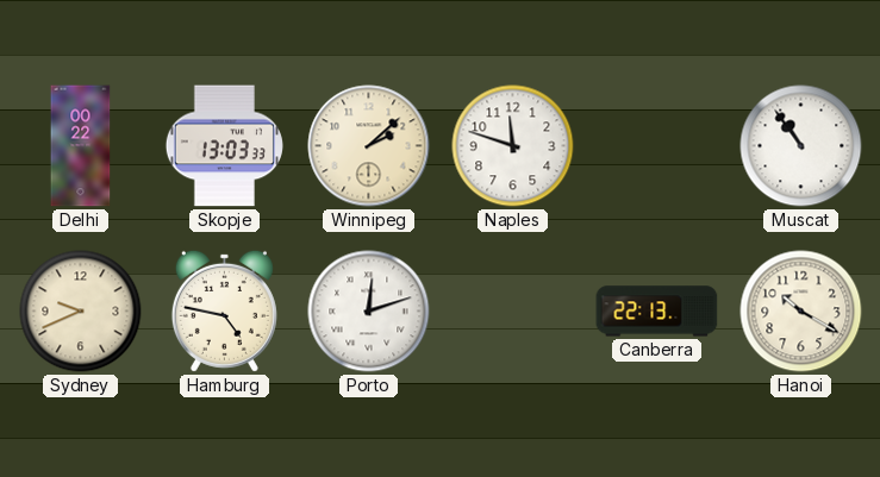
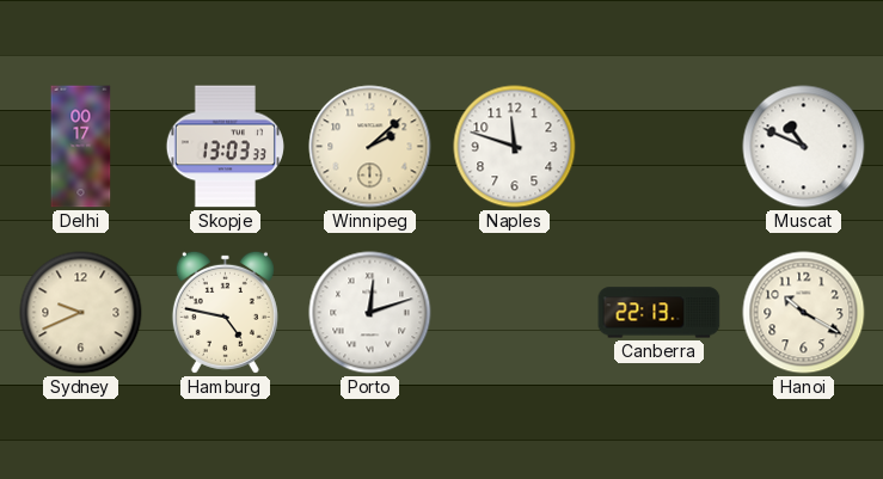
Delhi: 00:22 -> 00:17 (81, 147)
Muscat: 10:54 -> 10:49 (804, 147)
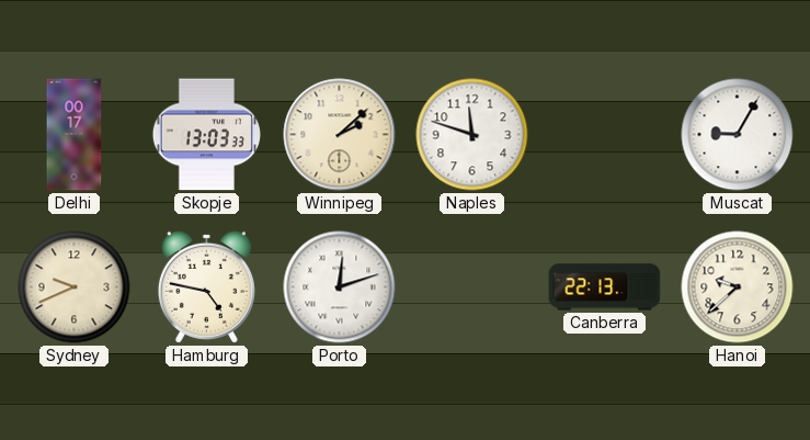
Muscat: 10:49 -> 9:05 (738, 135)
Hanoi: 10:20 -> 9:38 (738, 287)
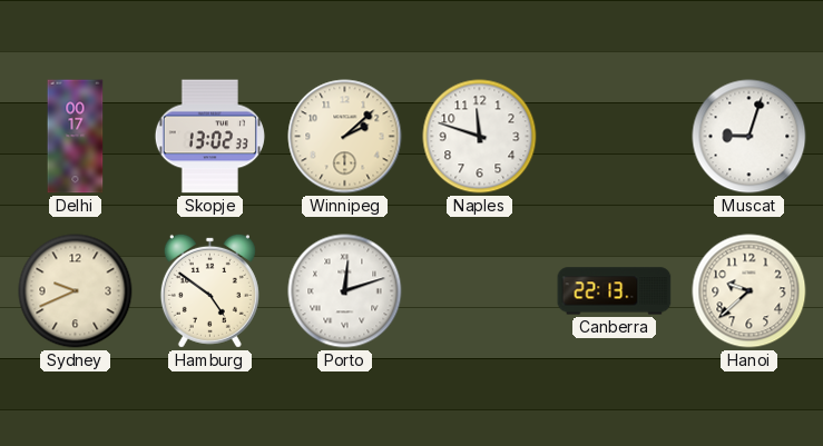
Skopje: 13:03 -> 13:02 (209, 137)
Muscat: 9:05 -> 9:03 (749, 137)
Hamburg: 4:47 -> 4:51 (209, 290)
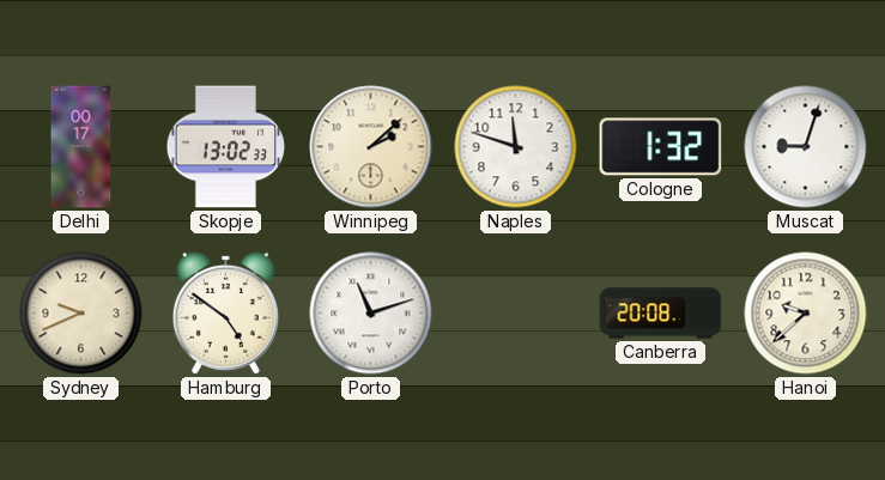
Cologne: none -> 1:32 (661, 147)
Porto: 12:12 -> 11:12 (371, 314)
Canberra: 22:13 -> 20:08 (661, 314)
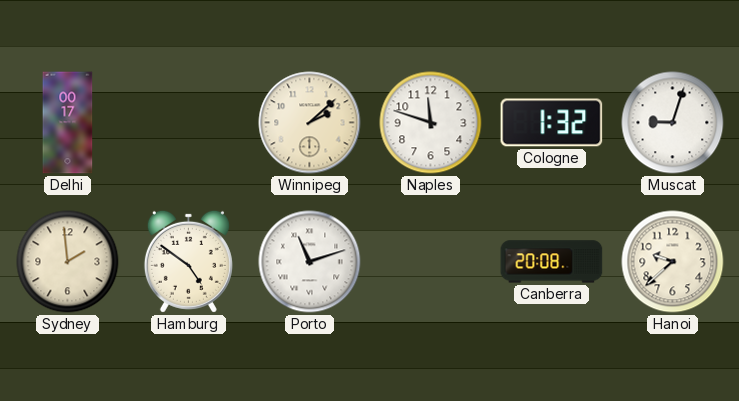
Skopje: 13:02 -> none (225, 147)
Sydney: 9:41 -> 1:59 (68, 262)
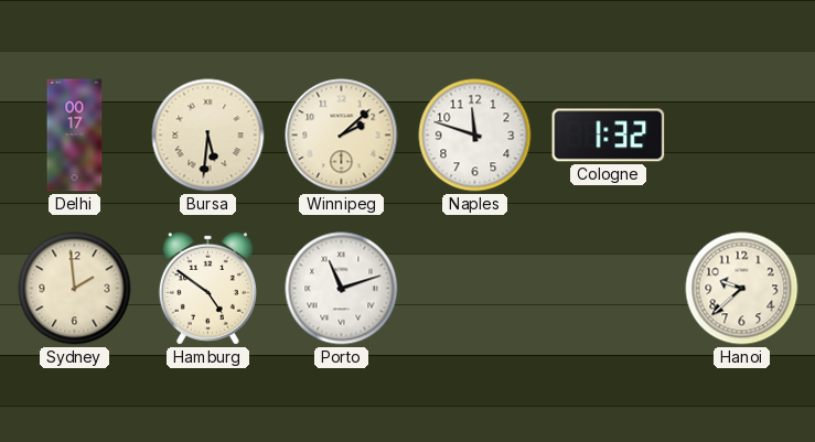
Bursa: none -> 5:31 (208, 136)
Muscat: 9:03 -> none (673, 123)
Canberra: 20:08 -> none (552, 262)
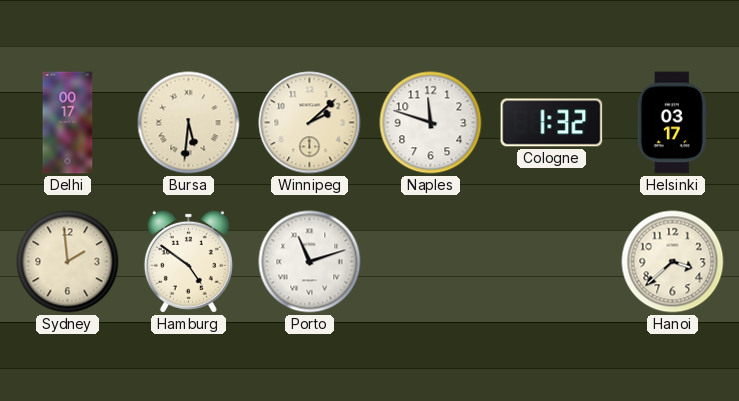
Helsinki: none -> 03:17 (672, 123)
Hanoi: 9:38 -> 3:38 (673, 262)
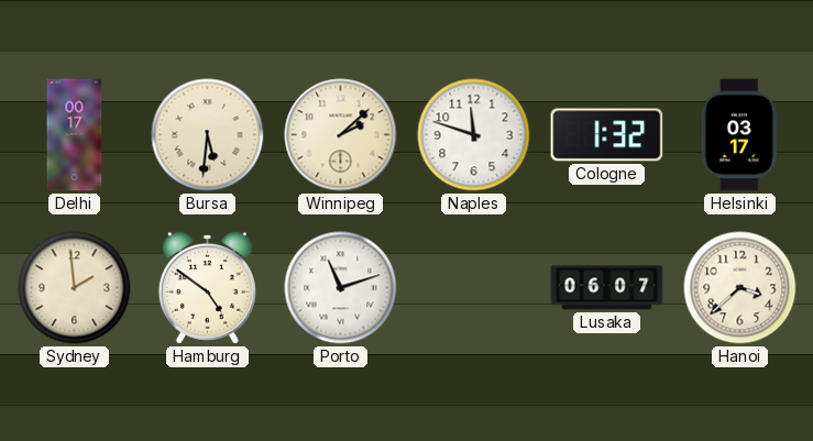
Lusaka: none -> 06:07 (607, 288)
